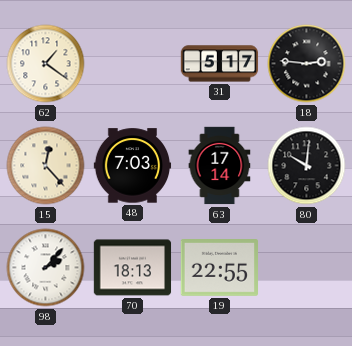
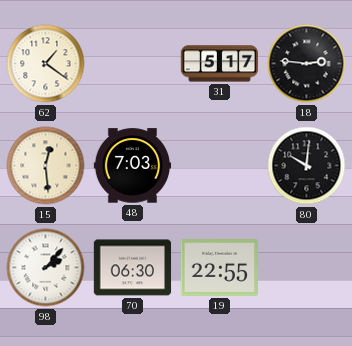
15: 12:23 -> 12:29 (46, 166)
63: 17:14 -> none (220, 166)
70: 18:13 -> 06:30 (133, 268)
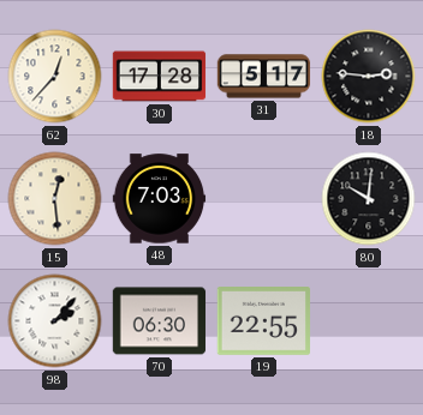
62: 1:21 -> 12:37 (55, 77)
30: none -> 17:28 (160, 77)
